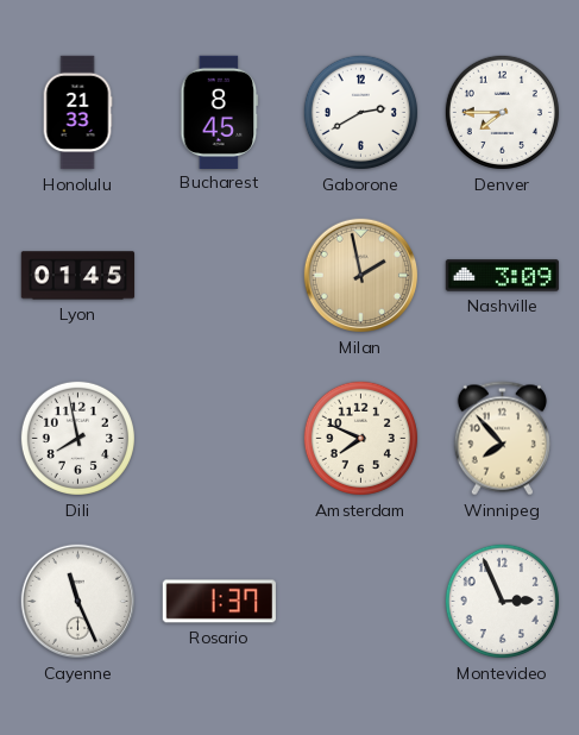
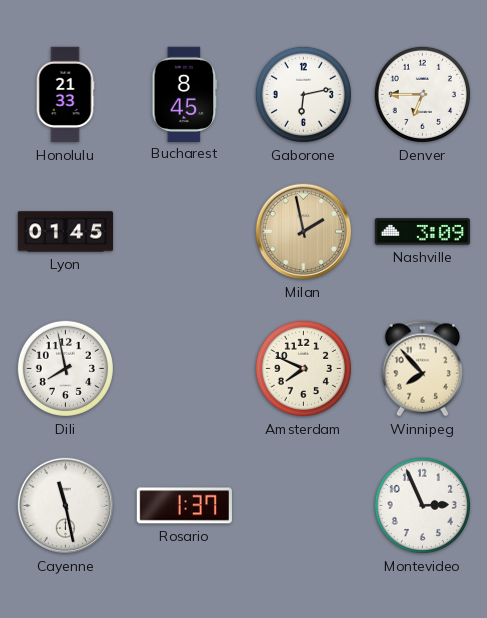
Gaborone: 2:40 -> 6:13 (303, 94)
Denver: 7:45 -> 6:45 (422, 94)
Cayenne: 11:26 -> 11:28 (66, 506)
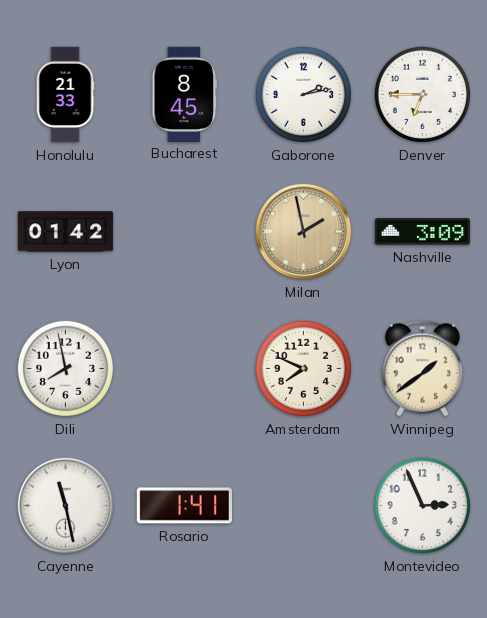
Gaborone: 6:13 -> 2:13 (303, 94)
Lyon: 01:45 -> 01:42 (66, 232)
Winnipeg: 7:53 -> 1:39 (422, 369)
Rosario: 1:37 -> 1:41 (184, 506)
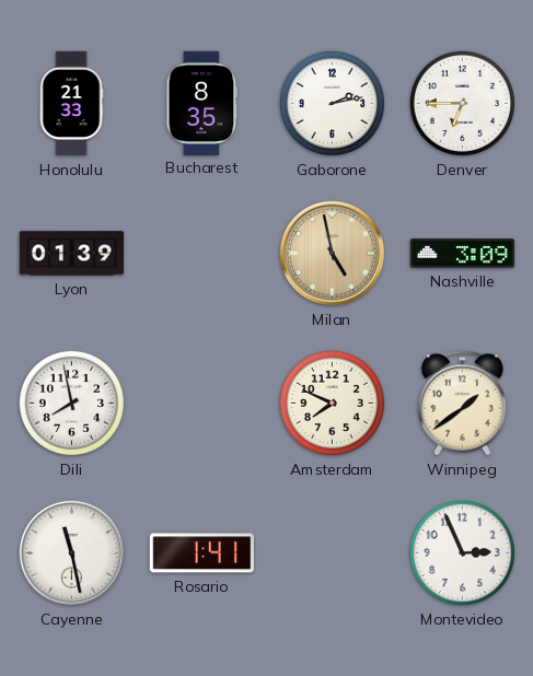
Bucharest: 8:45 -> 8:35 (202, 103)
Lyon: 01:42 -> 01:39 (72, 254)
Milan: 1:58 -> 4:58 (333, 254)
